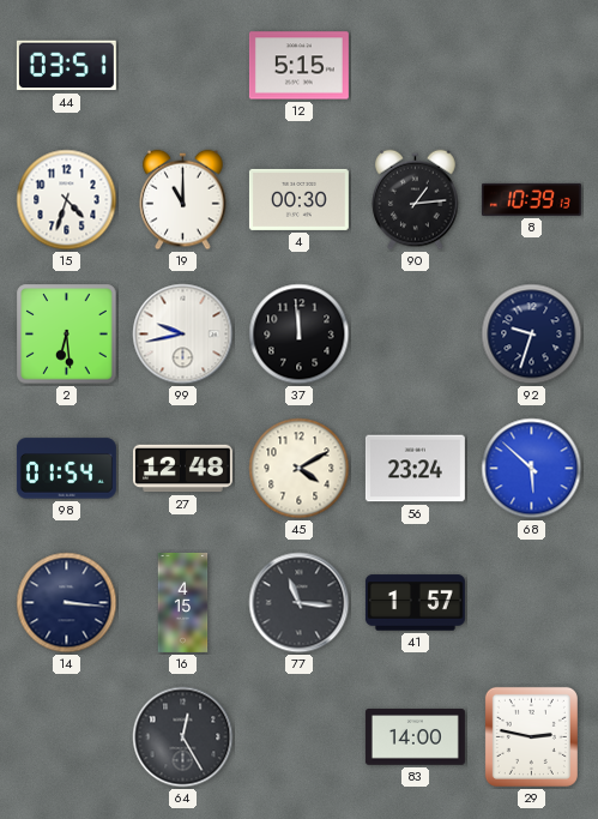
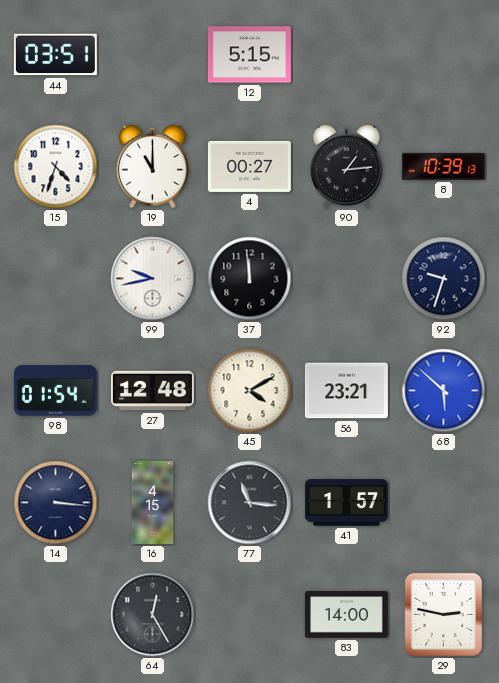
4: 00:30 -> 00:27 (249, 166)
2: 6:29 -> none (67, 335)
56: 23:24 -> 23:21 (346, 391)
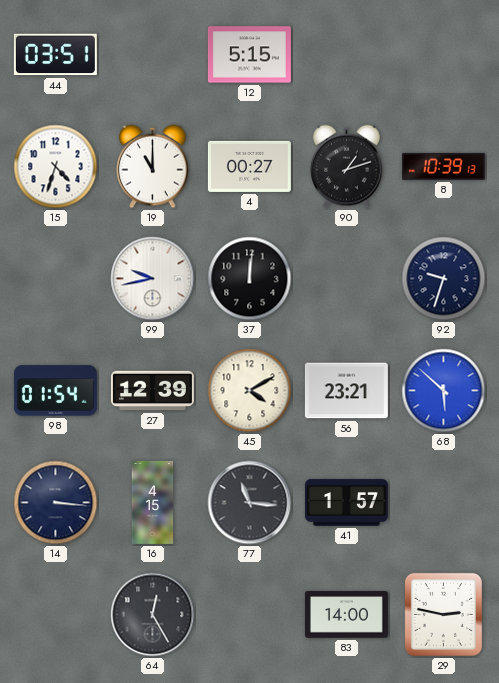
90: 1:14 -> 1:12 (347, 167)
37: 11:59 -> 12:01 (250, 279)
27: 12:48 -> 12:39 (152, 391)
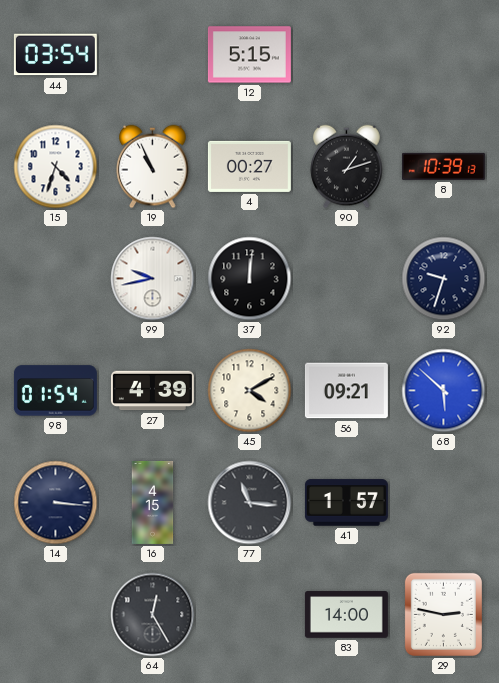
44: 03:51 -> 03:54 (55, 55)
19: 11:00 -> 10:56 (153, 167)
27: 12:39 -> 4:39 (152, 391)
56: 23:21 -> 09:21 (346, 391)
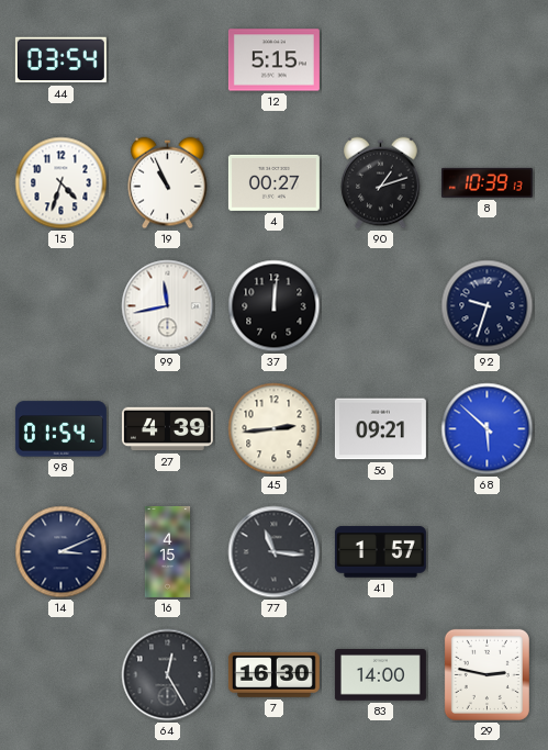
99: 9:43 -> 11:43 (168, 306)
45: 4:10 -> 2:44 (275, 429)
14: 3:16 -> 3:11 (61, 552)
7: none -> 16:30 (273, 674)
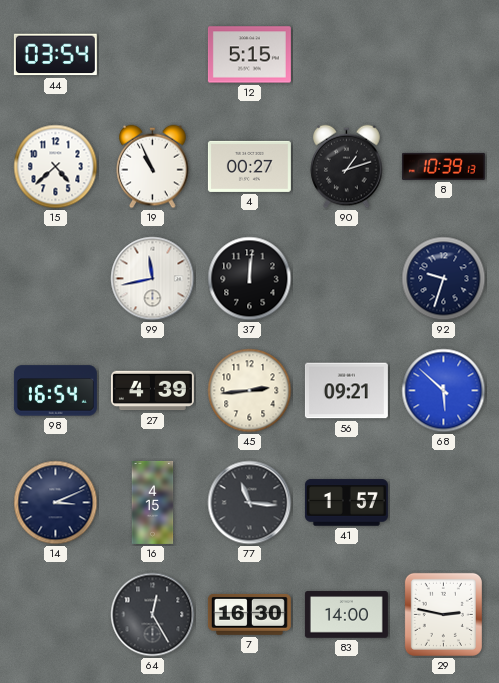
15: 4:33 -> 4:38 (56, 167)
98: 01:54 -> 16:54 (55, 391)
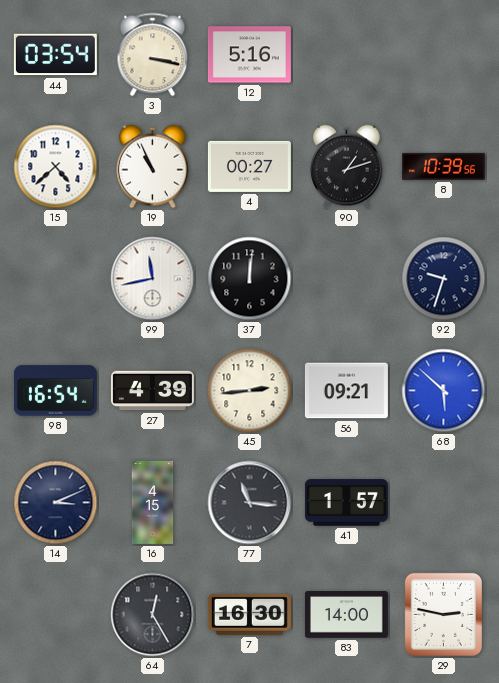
3: none -> 3:17 (153, 55)
12: 5:15 -> 5:16 (249, 55)
8: 10:39:13 -> 10:39:56 (443, 166)
